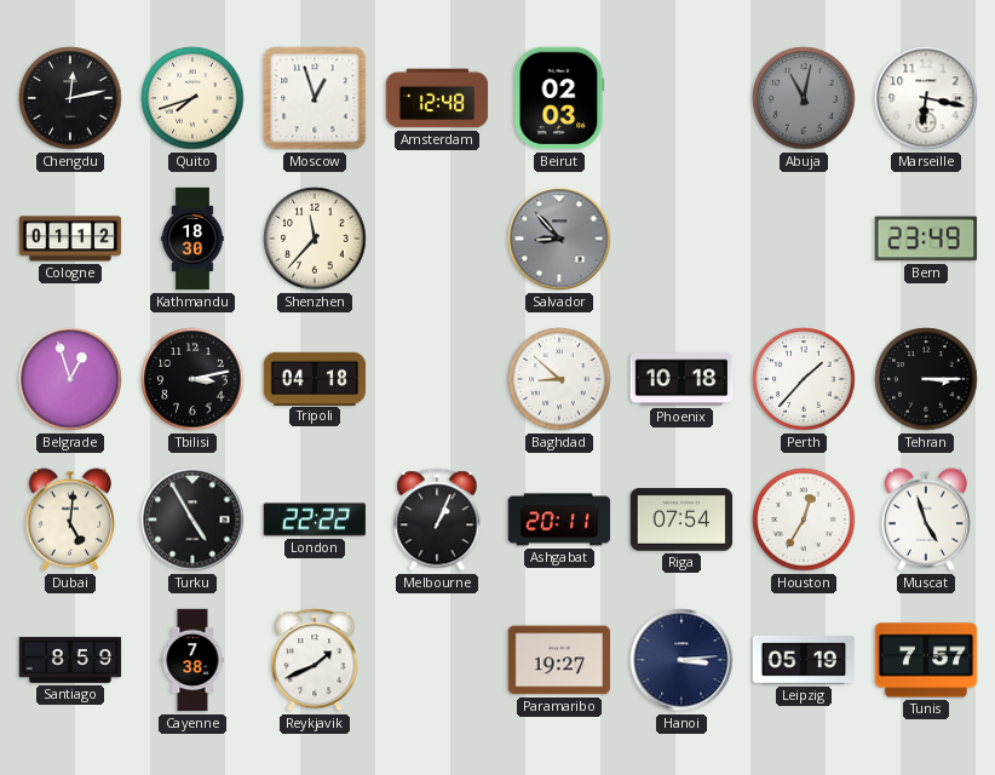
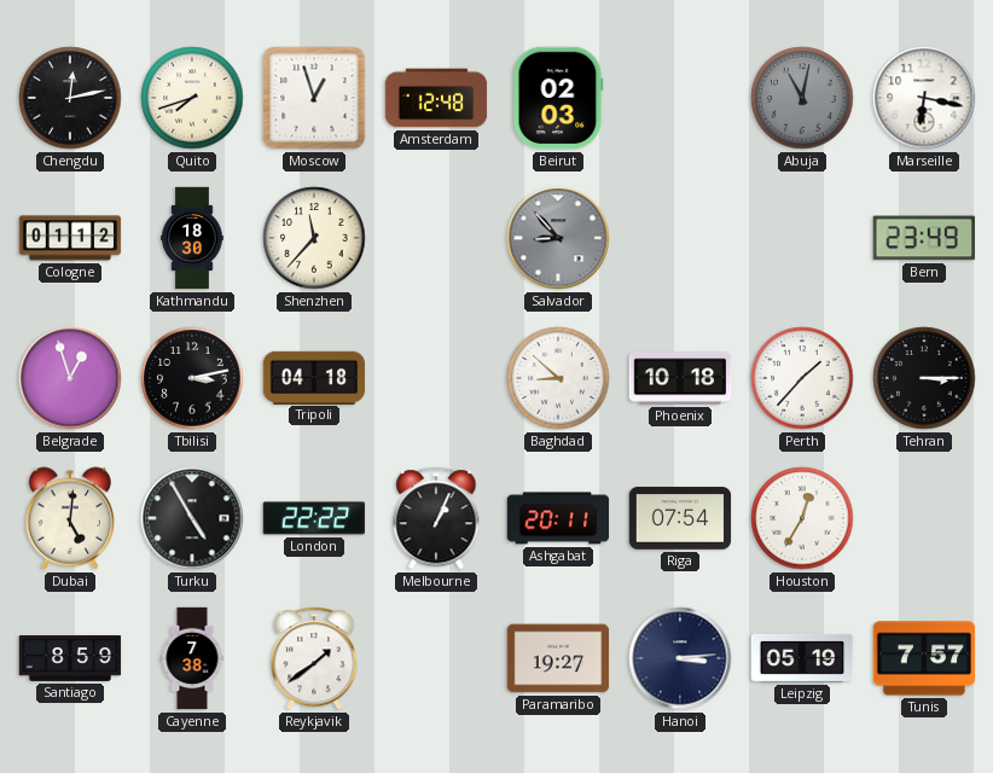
Muscat: 4:57 -> none (926, 519)
Reykjavik: 1:41 -> 1:39 (314, 658)
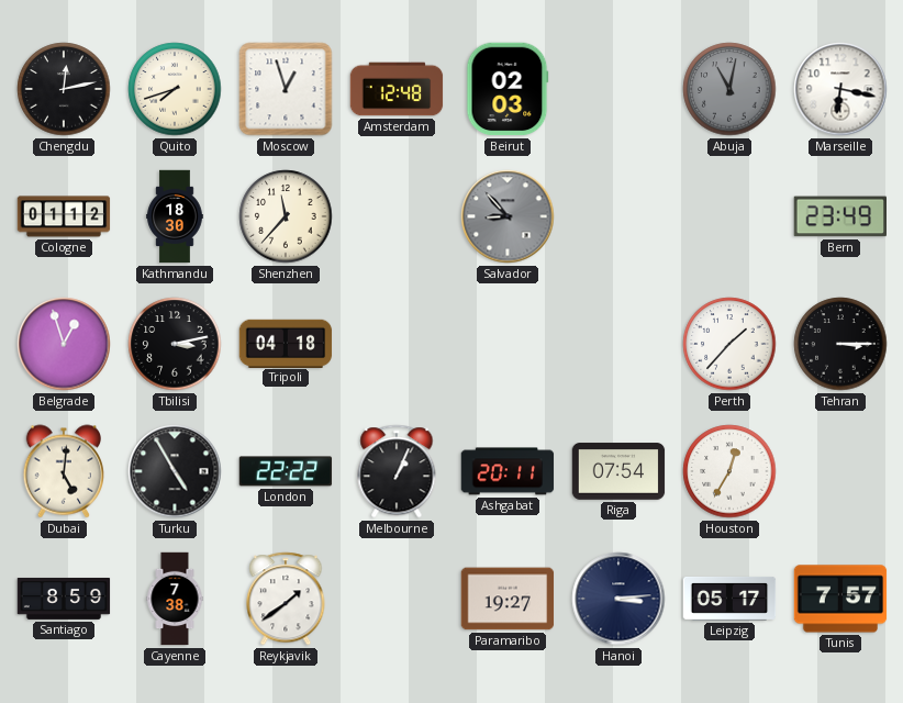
Baghdad: 8:52 -> none (558, 378)
Phoenix: 10:18 -> none (680, 378)
Leipzig: 05:19 -> 05:17 (729, 599)
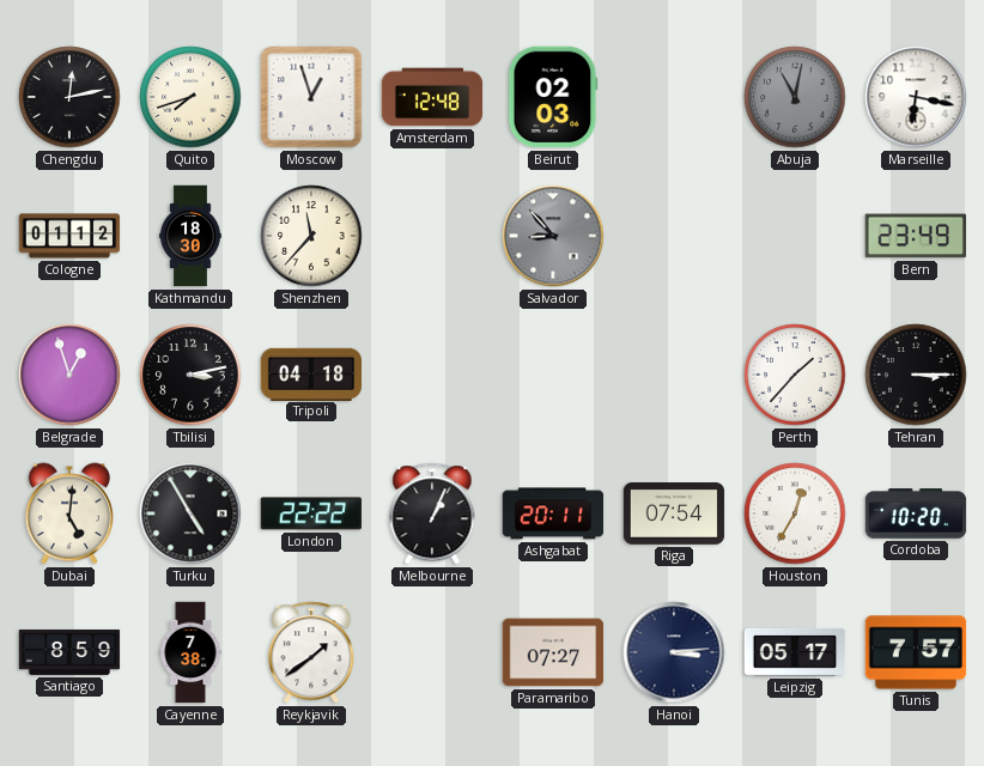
Cordoba: none -> 10:20 (916, 513)
Paramaribo: 19:27 -> 07:27 (553, 652)
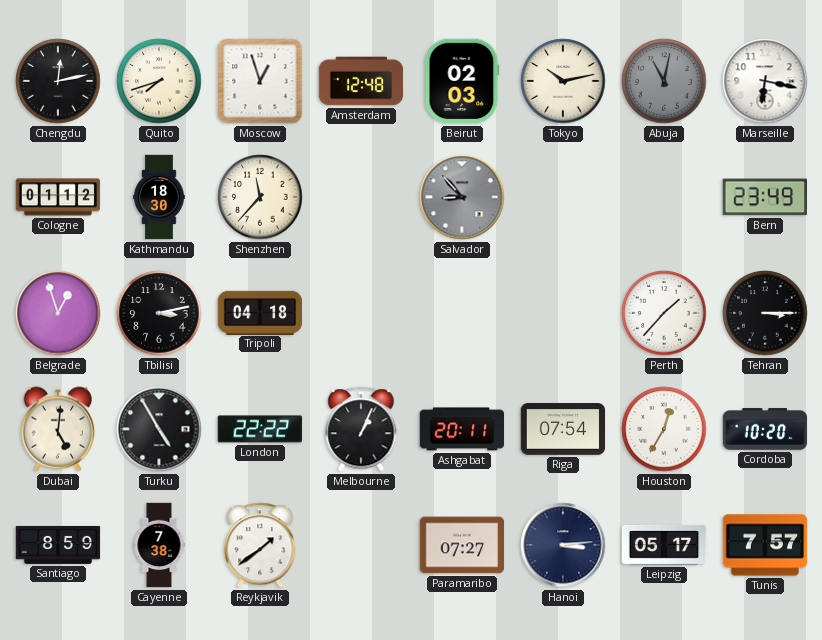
Tokyo: none -> 10:13 (563, 81)
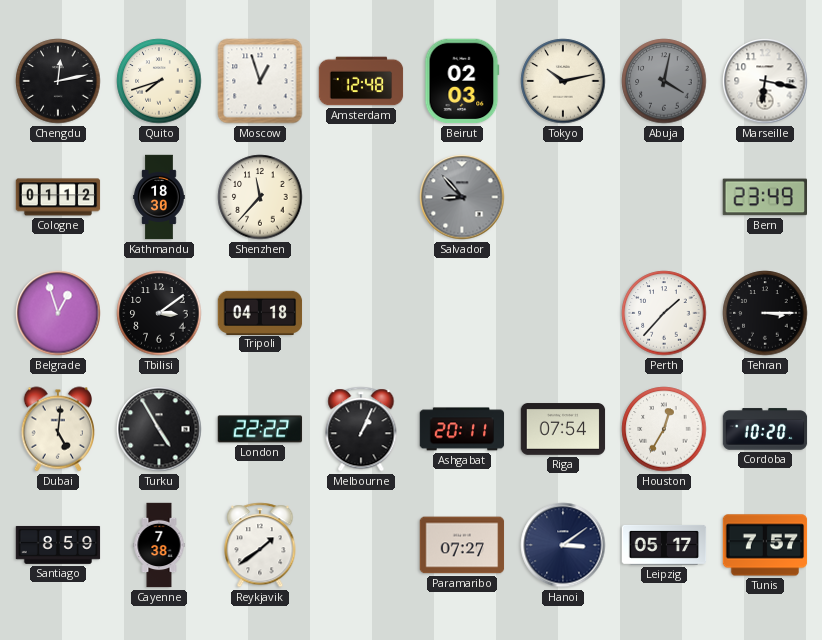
Abuja: 11:02 -> 4:02 (664, 81)
Tbilisi: 3:13 -> 3:09 (159, 313)
Hanoi: 3:14 -> 3:09 (563, 545)
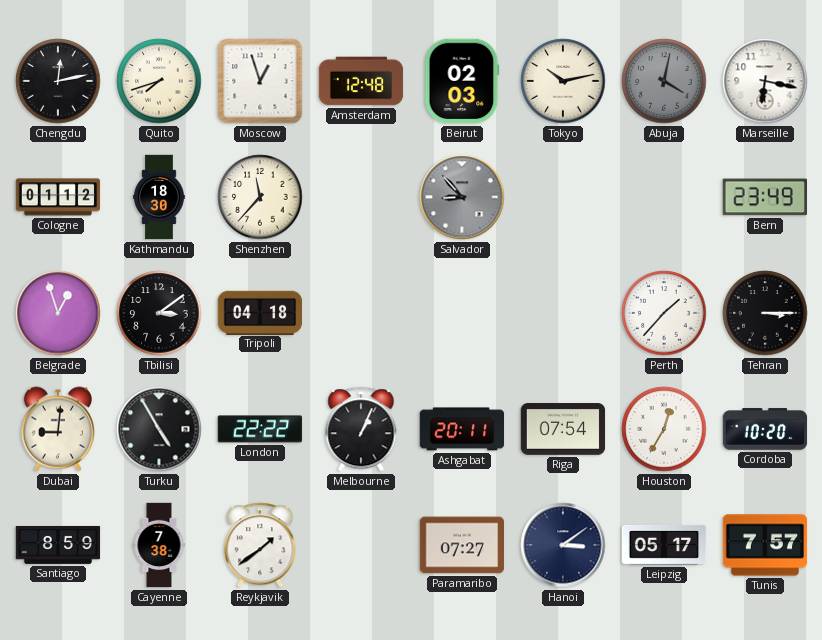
Dubai: 5:01 -> 9:01 (58, 429)
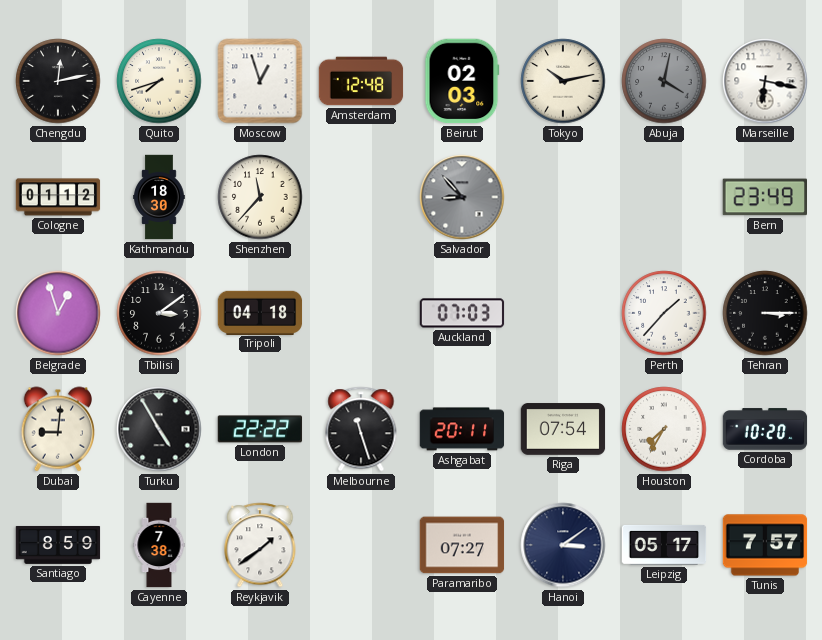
Auckland: none -> 07:03 (462, 313)
Melbourne: 1:04 -> 11:27 (361, 429)
Houston: 12:35 -> 7:35 (664, 429)
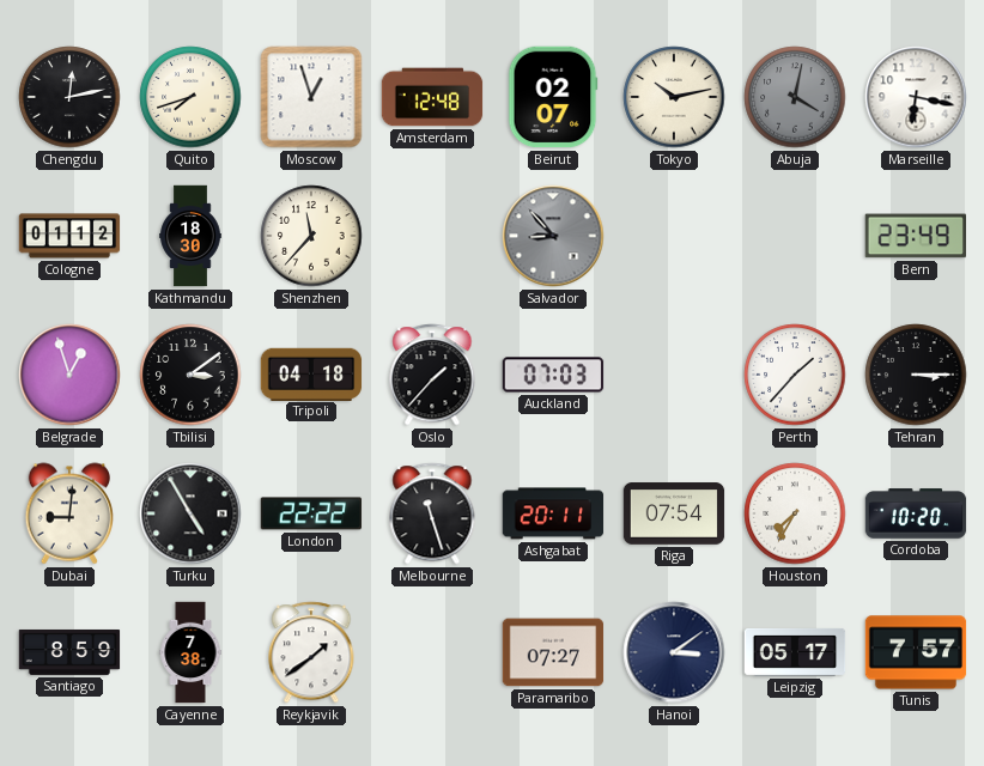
Beirut: 02:03 -> 02:07 (553, 97)
Oslo: none -> 1:37 (432, 375)
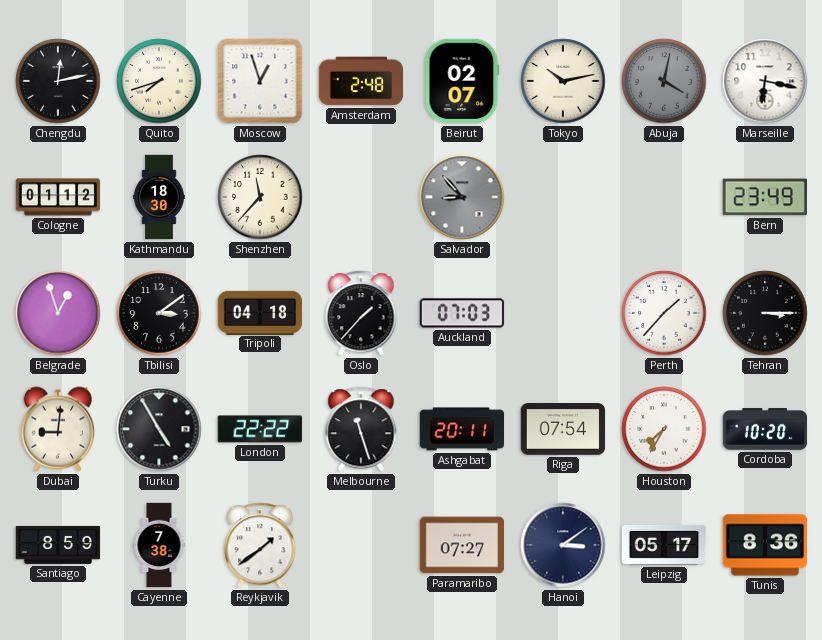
Amsterdam: 12:48 -> 2:48 (361, 81)
Tunis: 7:57 -> 8:36 (765, 545)
